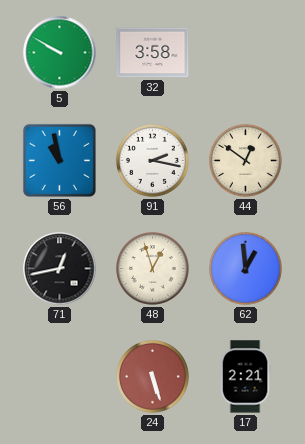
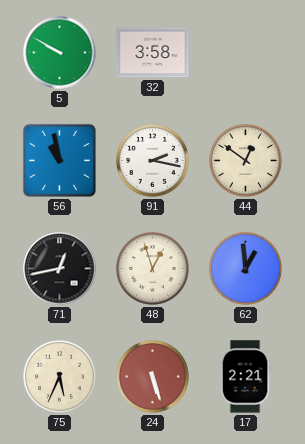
75: none -> 5:34 (60, 377)
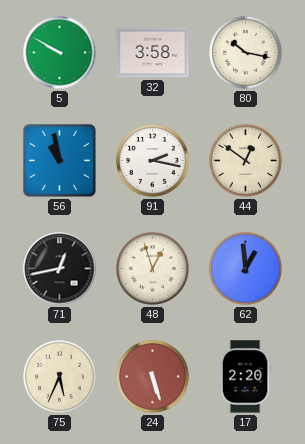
80: none -> 10:17 (246, 53)
17: 2:21 -> 2:20 (245, 377)
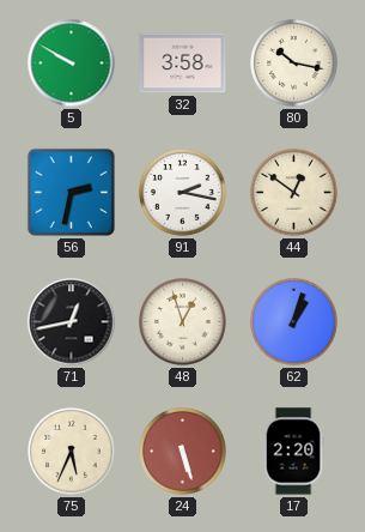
56: 10:58 -> 2:32 (71, 192)
62: 12:59 -> 1:03 (294, 322)
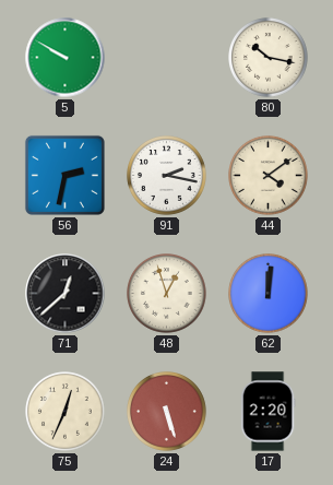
32: 3:58 -> none (183, 64)
44: 12:51 -> 4:09 (269, 176)
71: 12:43 -> 12:38 (66, 294)
62: 1:03 -> 12:01 (269, 294)
75: 5:34 -> 12:34 (66, 412)
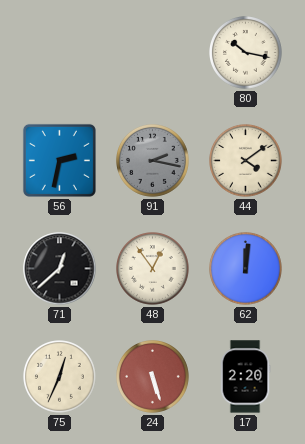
5: 9:50 -> none (66, 58)
91 dial: white -> grey (153, 161)
48: 12:57 -> 12:54 (153, 269)
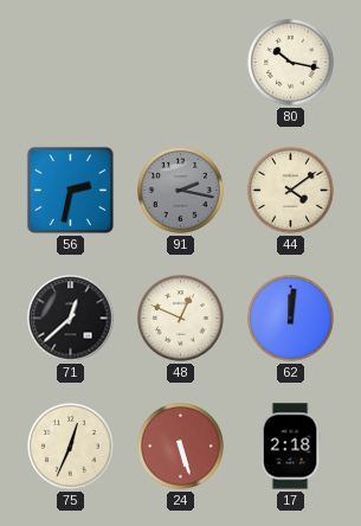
48: 12:54 -> 12:49 (181, 319)
17: 2:20 -> 2:18 (290, 447)
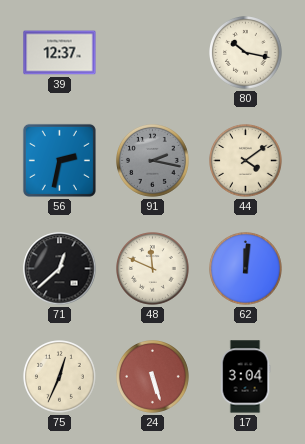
39: none -> 12:37 (60, 53)
48: 12:49 -> 11:49 (153, 269)
17: 2:18 -> 3:04 (245, 377)
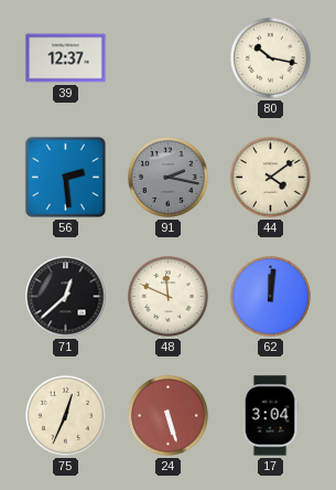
56: 2:32 -> 2:29 (65, 177)
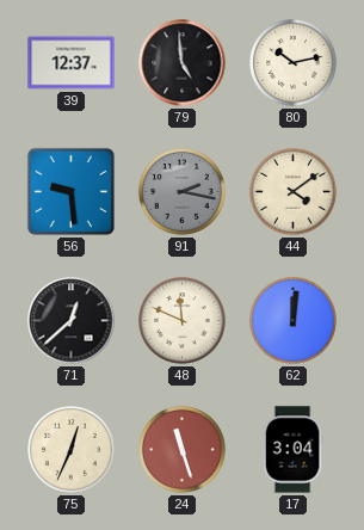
79: none -> 4:59 (183, 63)
80: 10:17 -> 10:13 (294, 63)
56: 2:29 -> 9:29 (70, 191)
24: 5:27 -> 11:27 (183, 450)
